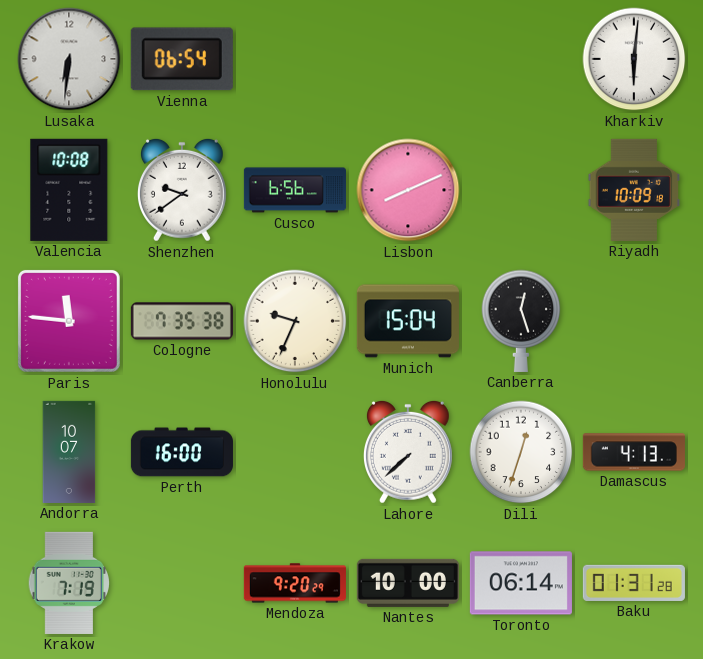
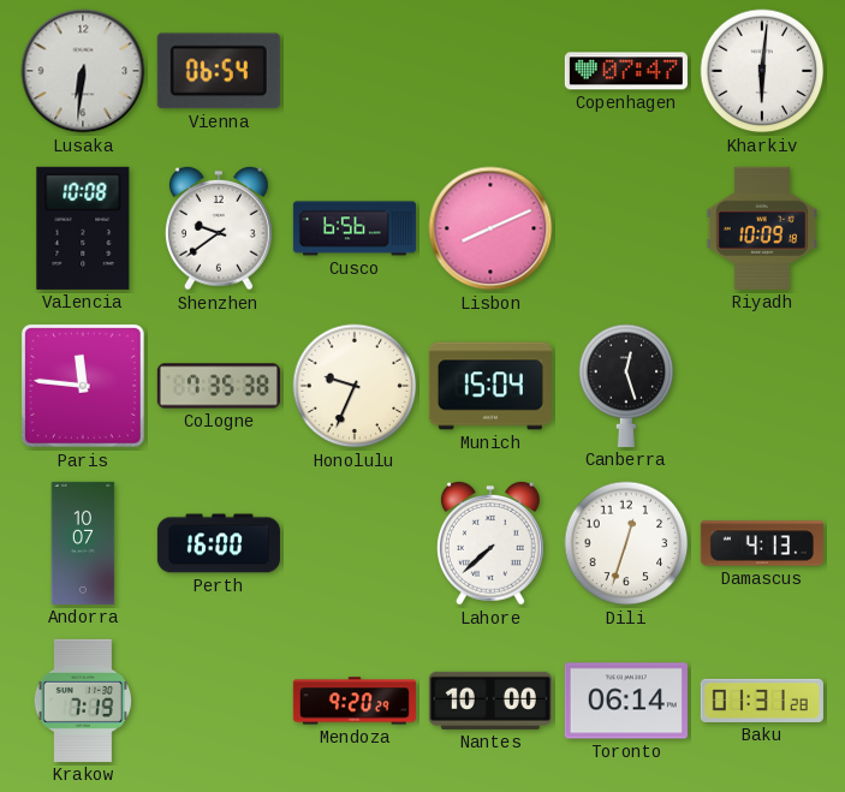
Copenhagen: none -> 07:47 (626, 71)
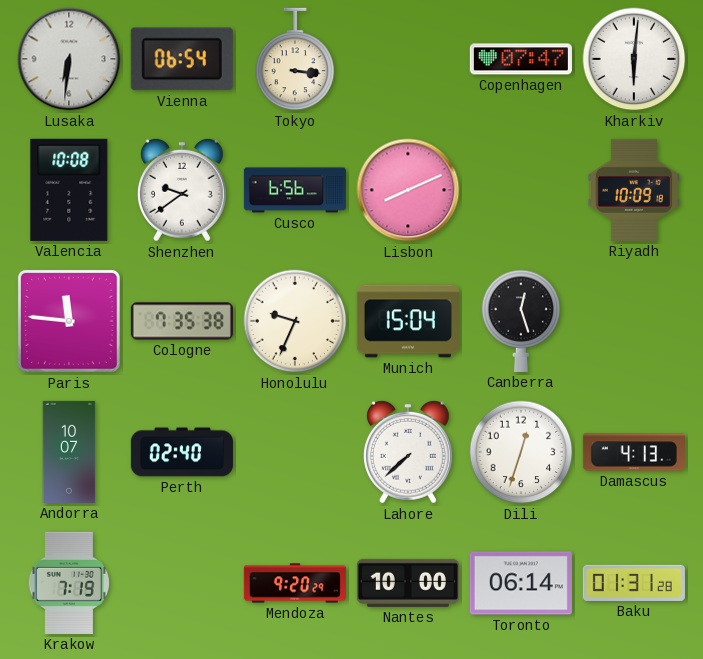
Tokyo: none -> 3:16 (295, 59)
Perth: 16:00 -> 02:40 (182, 452)
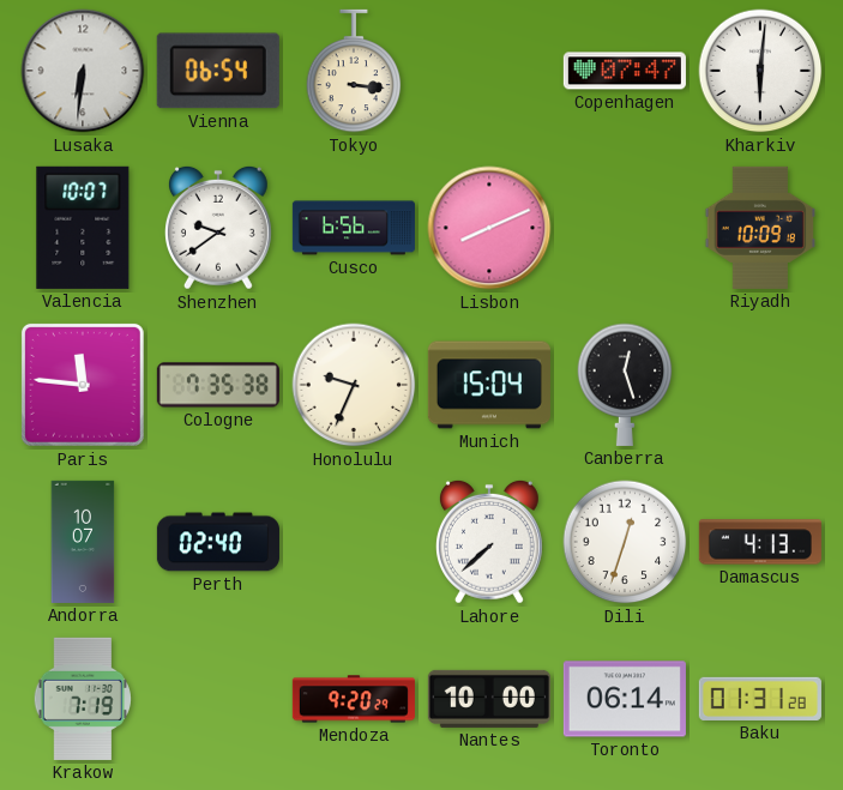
Valencia: 10:08 -> 10:07 (83, 228)
